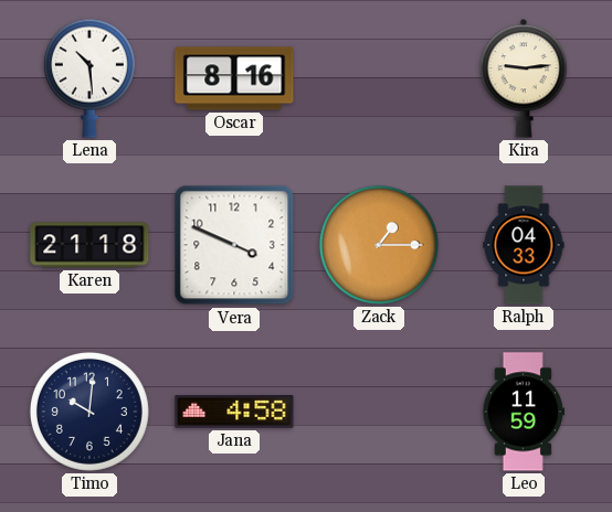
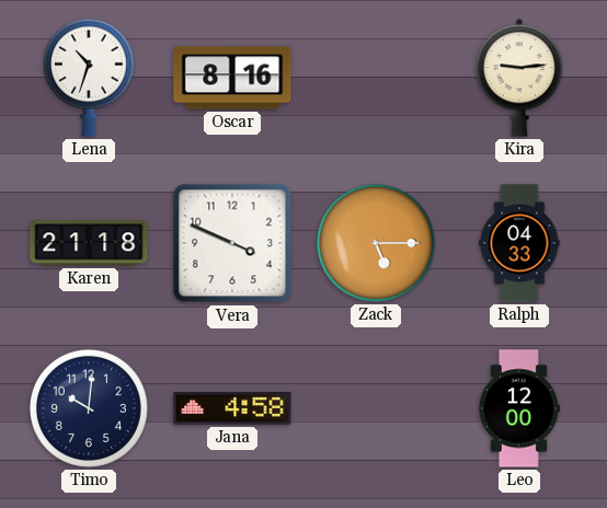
Lena: 10:29 -> 10:33 (89, 78)
Zack: 1:15 -> 5:15 (376, 243)
Leo: 11:59 -> 12:00 (518, 408)
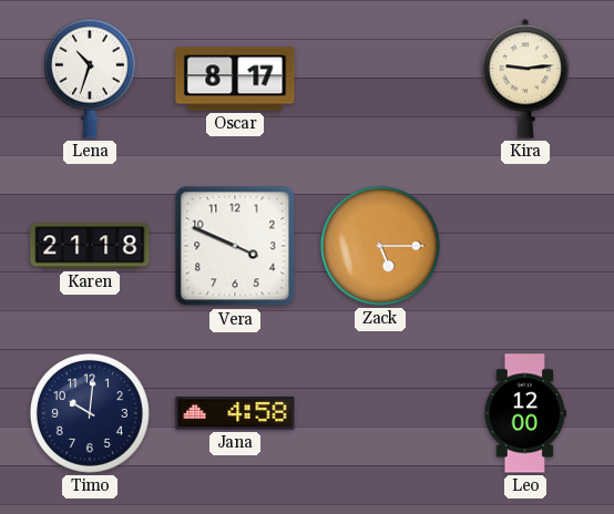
Oscar: 8:16 -> 8:17 (235, 79)
Ralph: 04:33 -> none (519, 243)
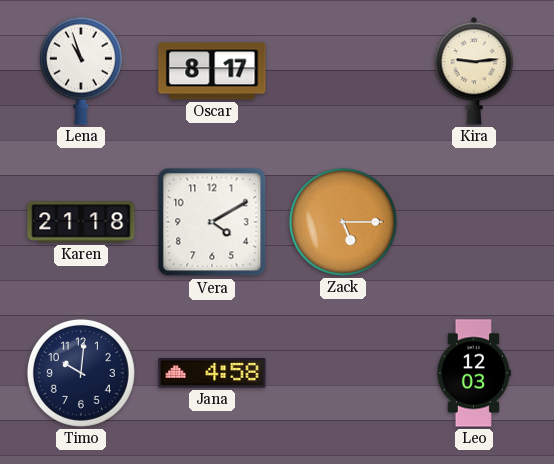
Lena: 10:33 -> 10:57 (81, 71)
Vera: 3:49 -> 4:10 (212, 222)
Leo: 12:00 -> 12:03 (473, 373)
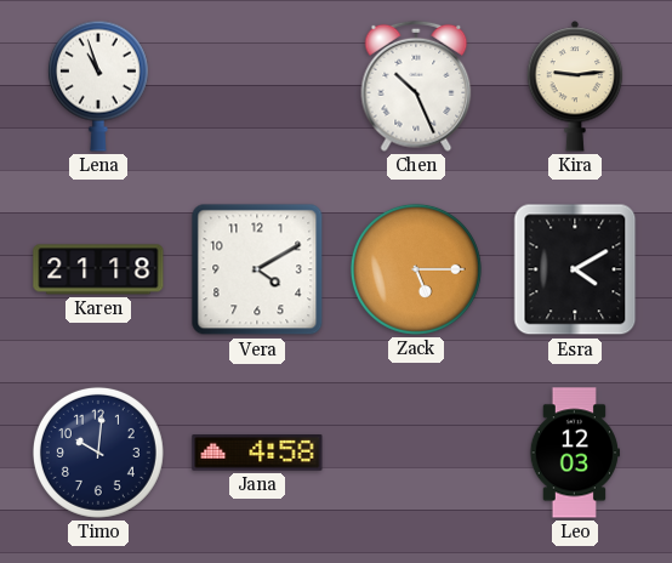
Oscar: 8:17 -> none (212, 71)
Chen: none -> 10:26 (416, 86)
Esra: none -> 4:10 (575, 269)
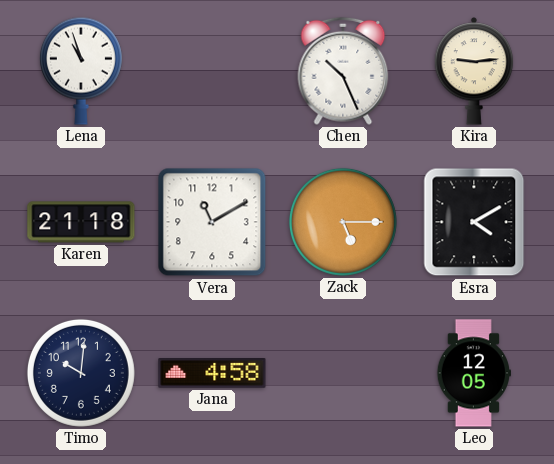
Vera: 4:10 -> 11:10 (212, 222)
Leo: 12:03 -> 12:05 (473, 373)
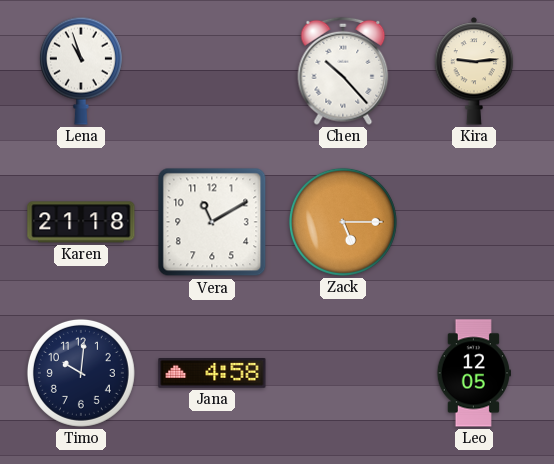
Chen: 10:26 -> 10:23 (343, 71)
Esra: 4:10 -> none (474, 222)
